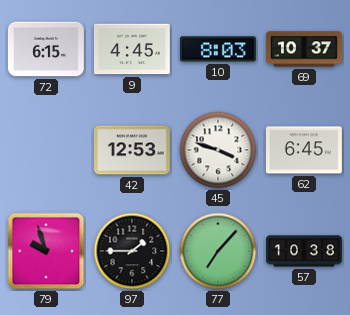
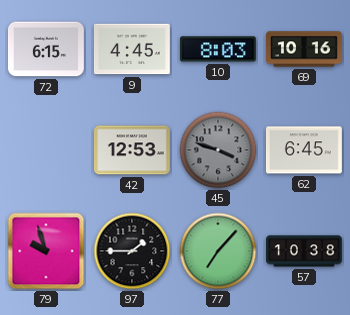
69: 10:37 -> 10:16 (305, 49)
45 dial: white -> grey (218, 150)
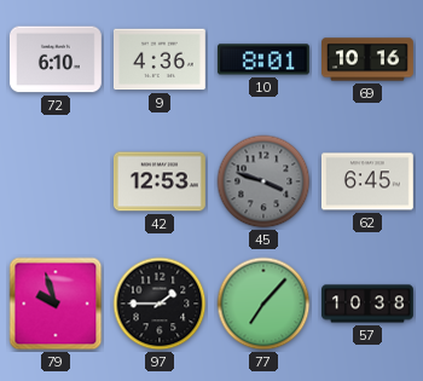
72: 6:15 -> 6:10 (56, 59)
9: 4:45 -> 4:36 (160, 59)
10: 8:03 -> 8:01 (263, 59)
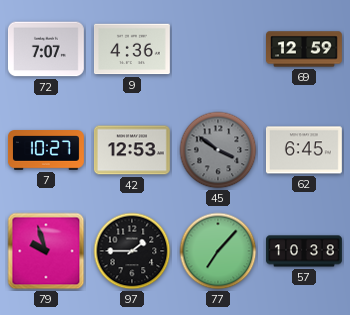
72: 6:10 -> 7:07 (46, 49)
10: 8:01 -> none (263, 59)
69: 10:16 -> 12:59 (305, 49)
7: none -> 10:27 (47, 150)
45: 3:48 -> 3:51 (218, 150)
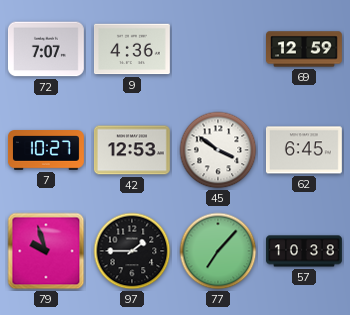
45 dial: grey -> white (218, 150)
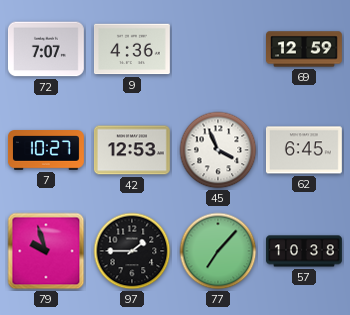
45: 3:51 -> 3:56 (218, 150)
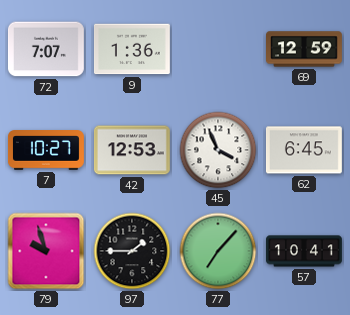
9: 4:36 -> 1:36 (132, 49)
57: 10:38 -> 10:41 (305, 251)
